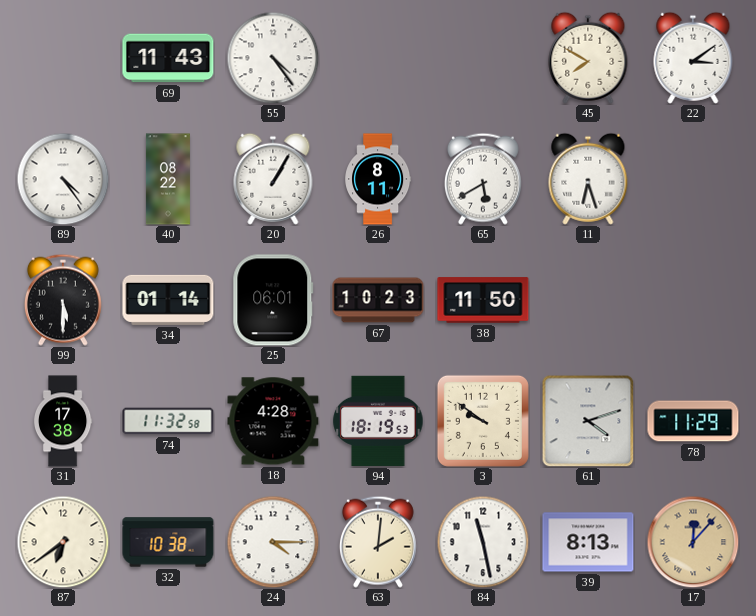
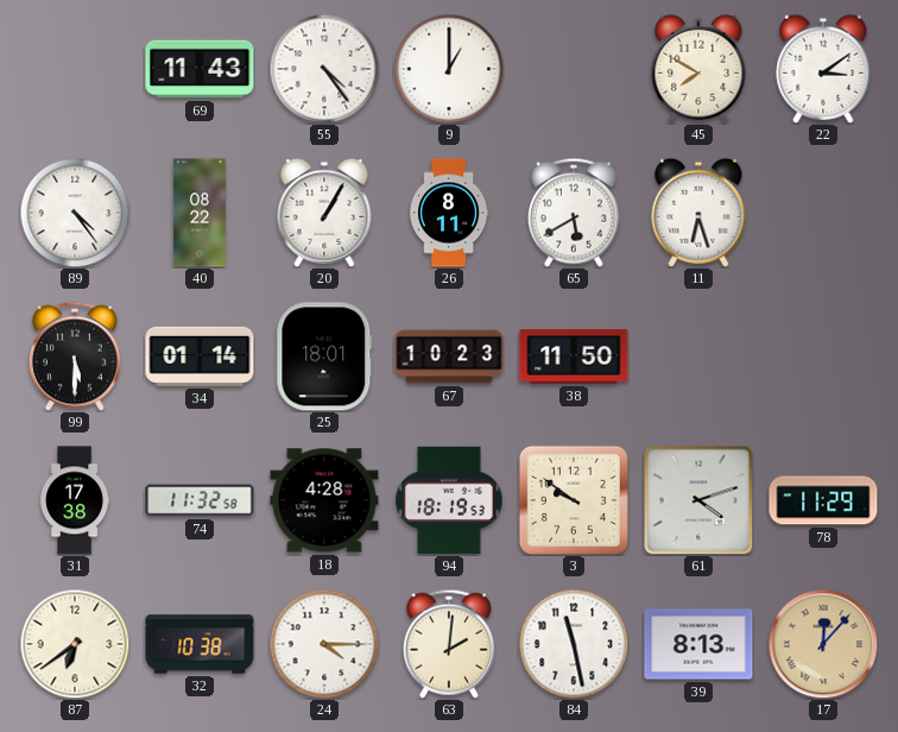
9: none -> 1:00 (449, 69)
25: 06:01 -> 18:01 (324, 356)
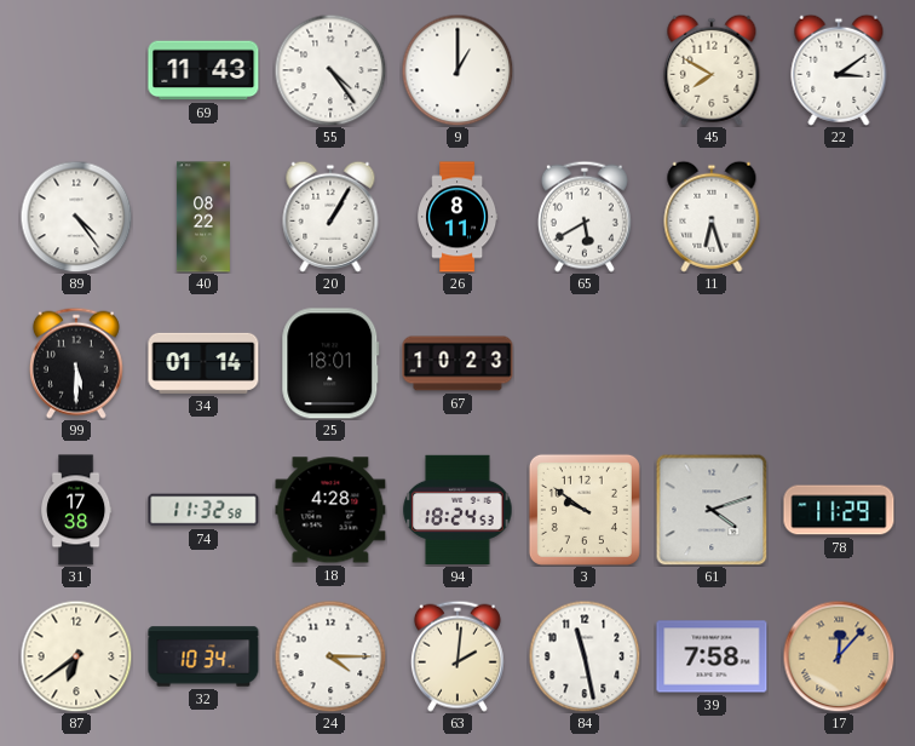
38: 11:50 -> none (574, 356)
94: 18:19 -> 18:24 (457, 510)
32: 10:38 -> 10:34 (203, 656)
39: 8:13 -> 7:58 (712, 656)
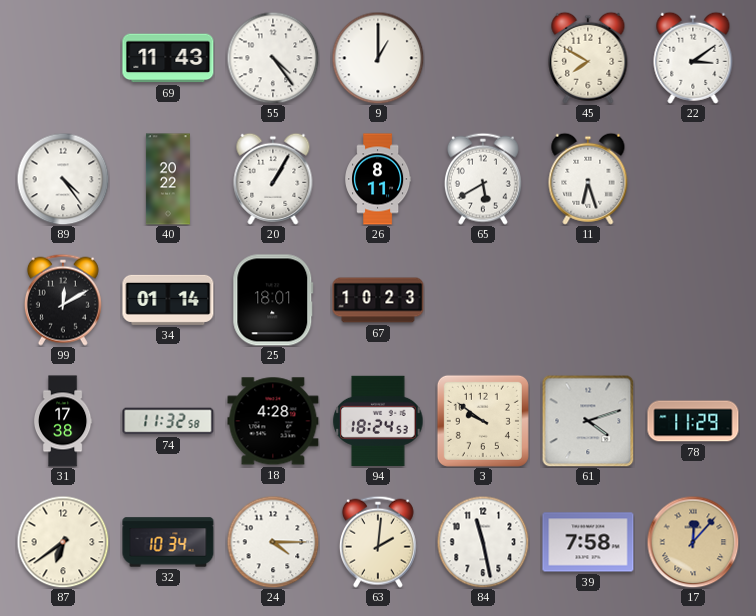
40: 08:22 -> 20:22 (168, 179)
99: 5:30 -> 12:10 (63, 300)
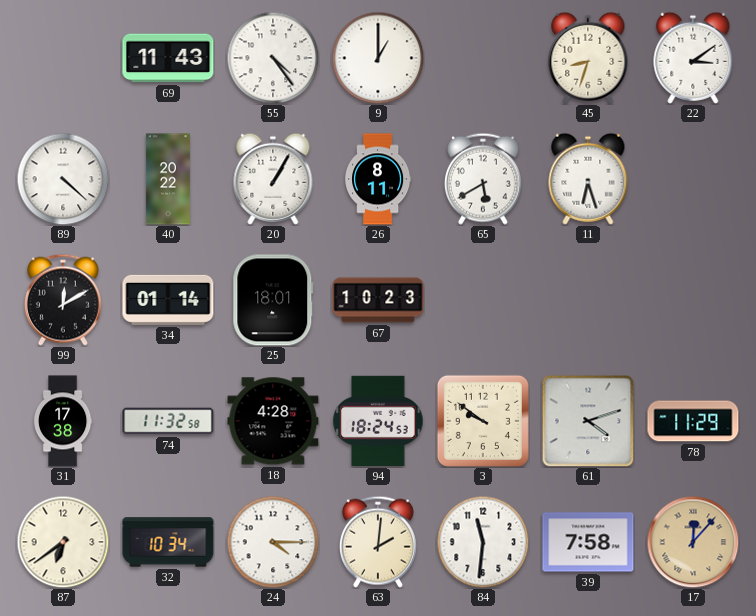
45: 7:50 -> 8:33 (588, 58)
89: 4:24 -> 4:22 (63, 179)
84: 11:28 -> 11:31 (483, 542)
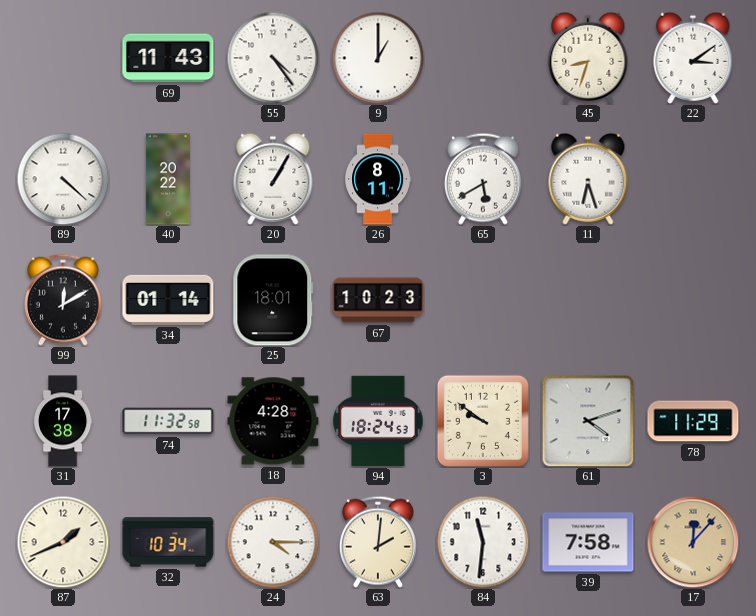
87: 6:39 -> 1:41 (63, 542)
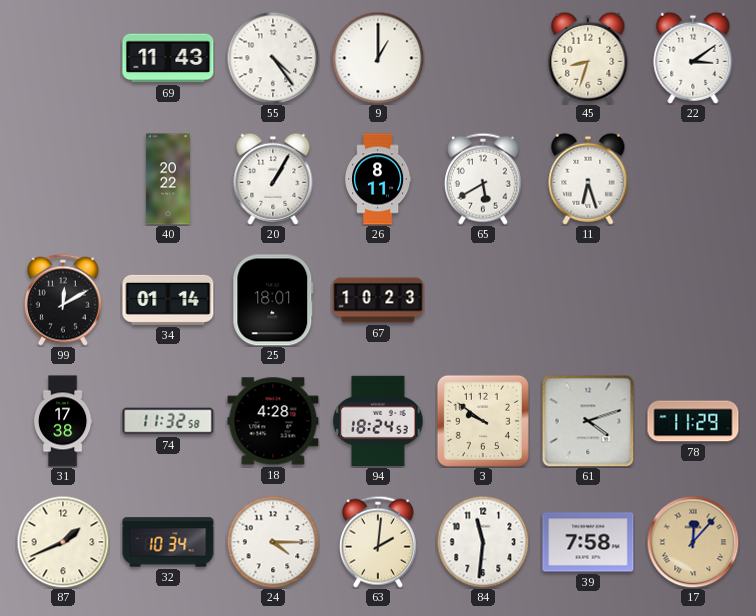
89: 4:22 -> none (63, 179)
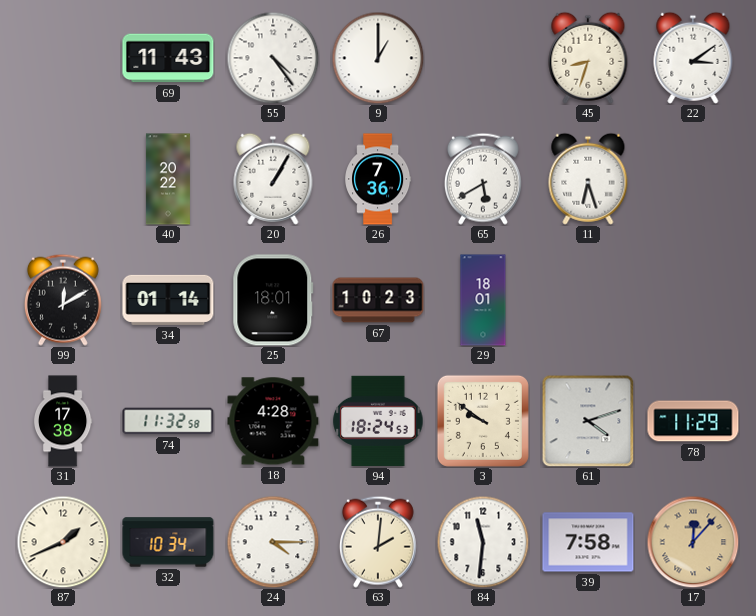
26: 8:11 -> 7:36 (378, 179)
29: none -> 18:01 (483, 300)
